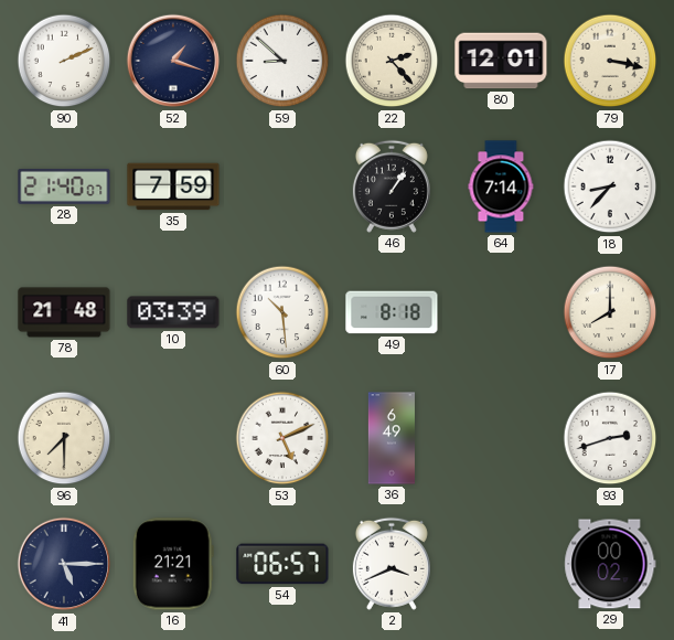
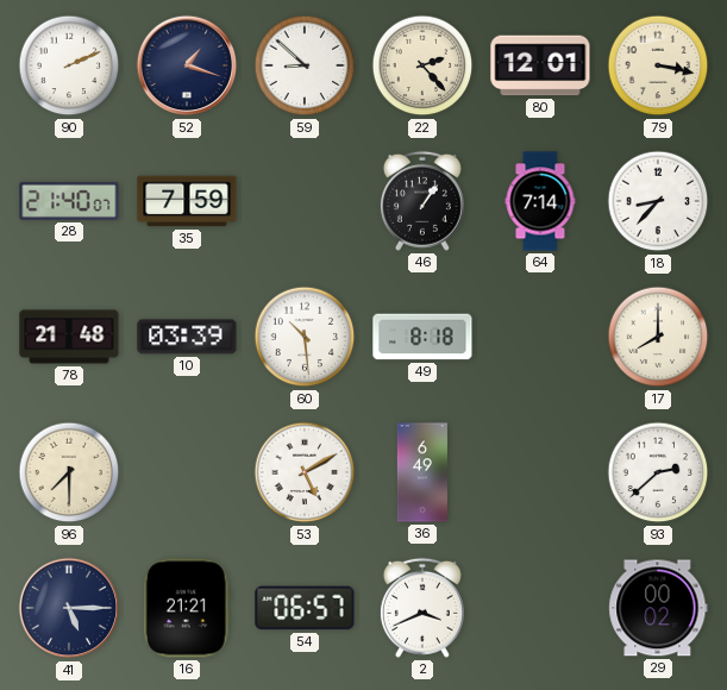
53: 5:11 -> 5:10 (305, 472)
93: 2:42 -> 2:38 (658, 472)
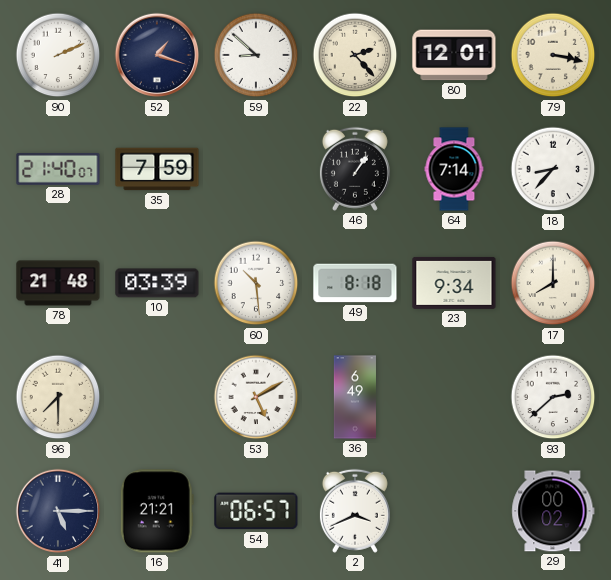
23: none -> 9:34 (454, 283)
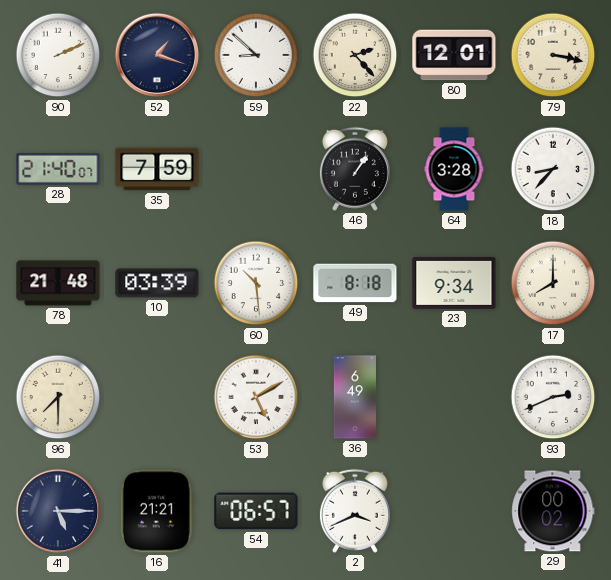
64: 7:14 -> 3:28 (454, 169)
93: 2:38 -> 2:41 (553, 397)
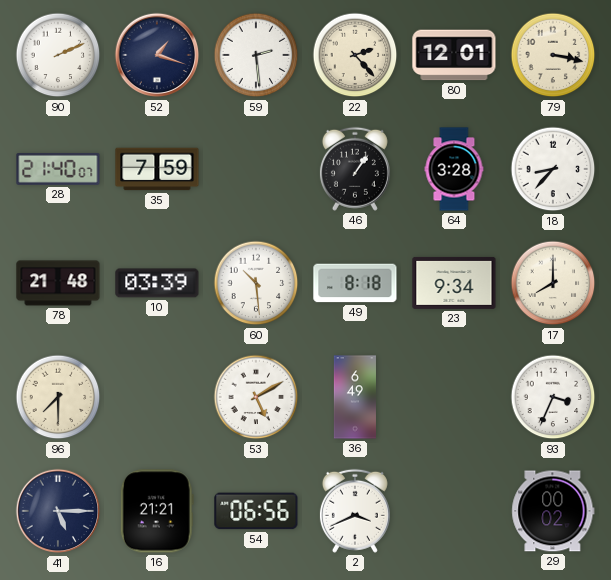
59: 8:52 -> 2:29 (256, 55)
93: 2:41 -> 3:34 (553, 397)
54: 06:57 -> 06:56 (256, 511)
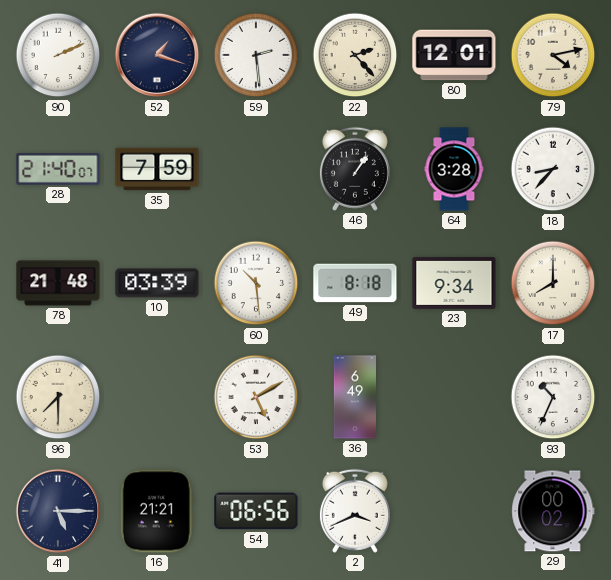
79: 3:17 -> 4:13 (553, 55)
93: 3:34 -> 10:34 (553, 397)
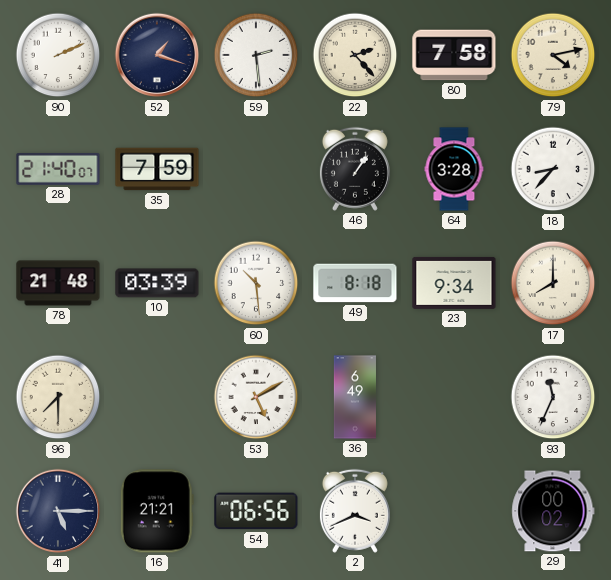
80: 12:01 -> 7:58 (454, 55)
93: 10:34 -> 11:34 (553, 397)
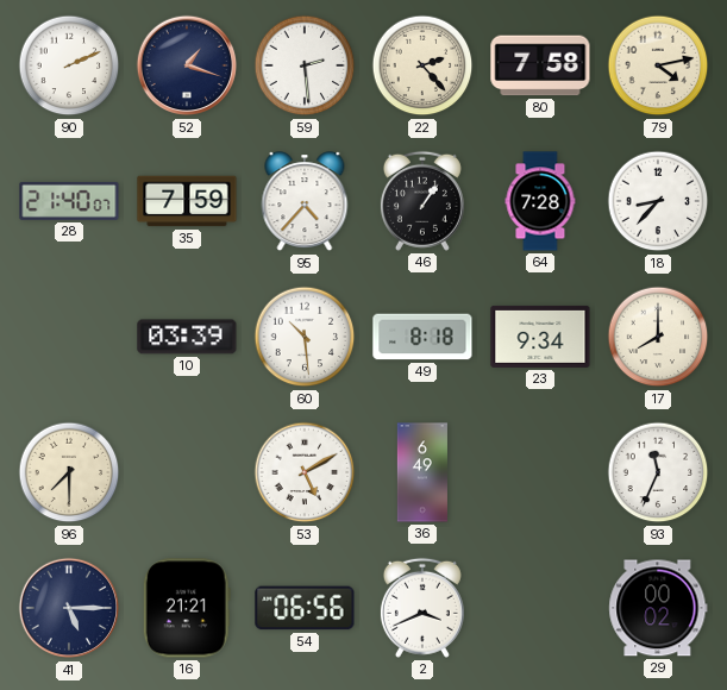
95: none -> 4:37 (305, 202)
64: 3:28 -> 7:28 (540, 201)
78: 21:48 -> none (58, 283)
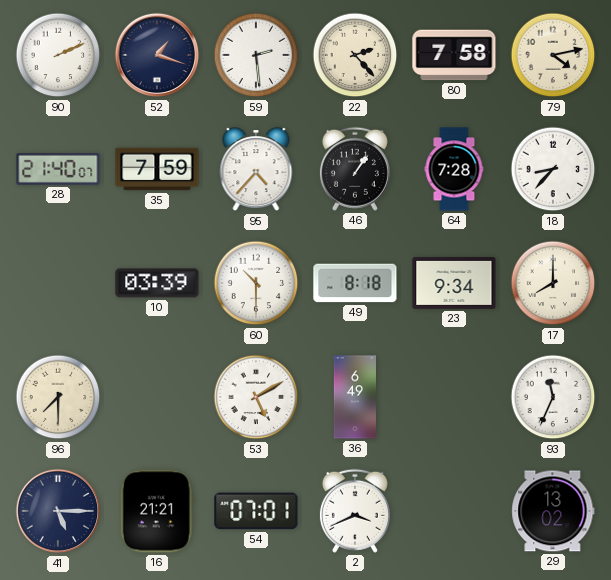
60: 10:29 -> 10:30 (256, 283)
54: 06:56 -> 07:01 (256, 511)
29: 00:02 -> 13:02 (553, 511)
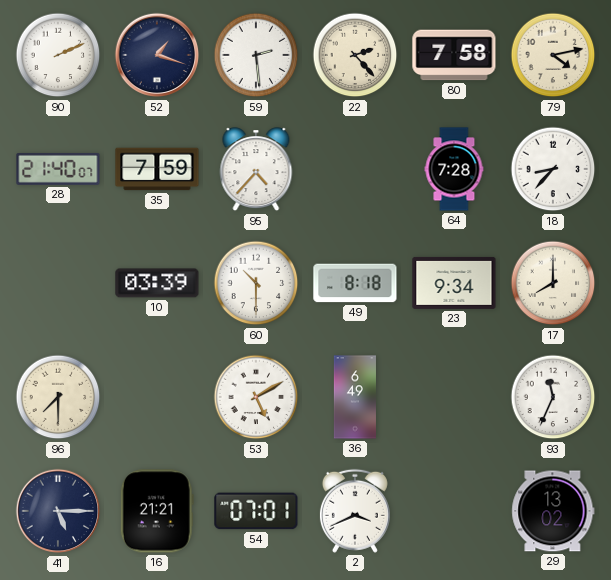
46: 1:06 -> none (355, 169)
